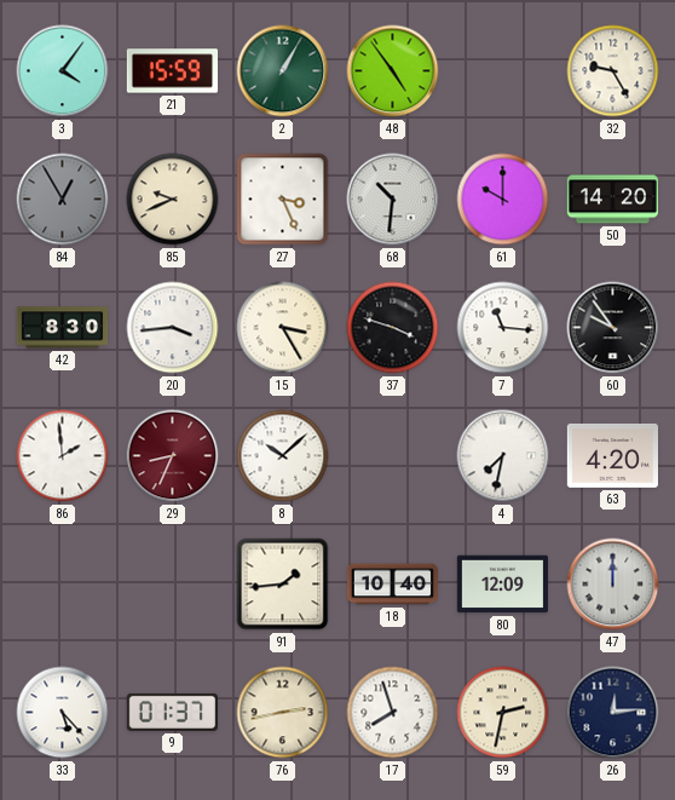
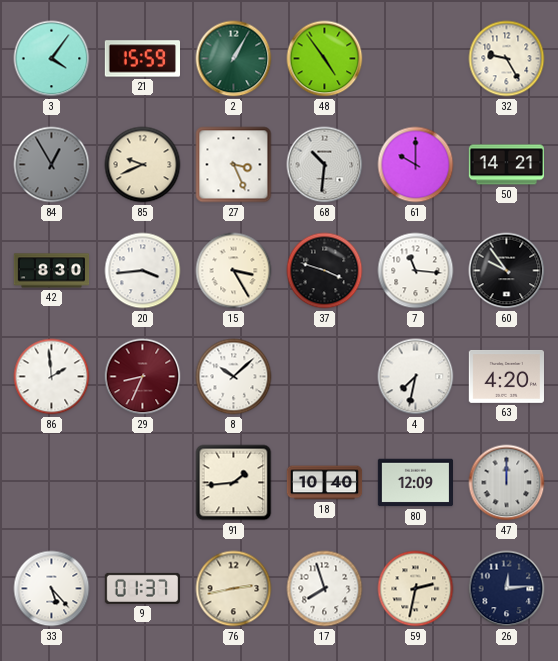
50: 14:20 -> 14:21 (506, 165)
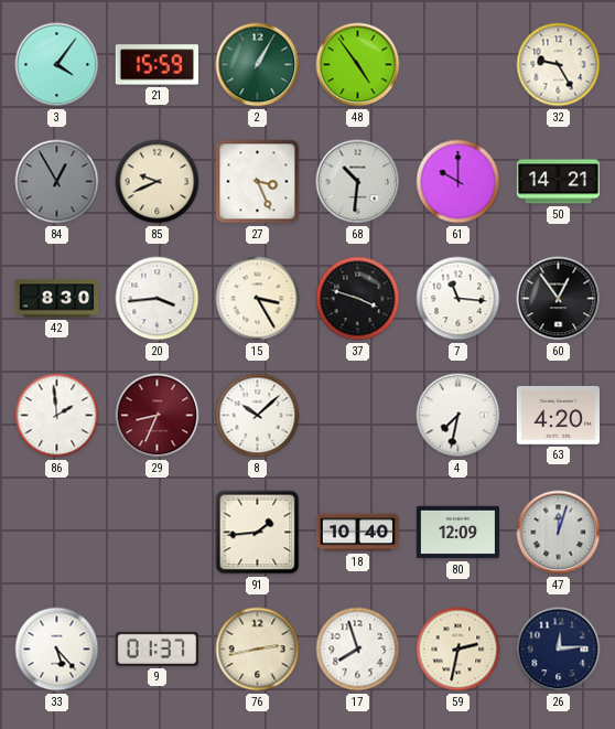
60: 9:54 -> 12:54 (559, 299)
47: 12:00 -> 12:03 (559, 533)
